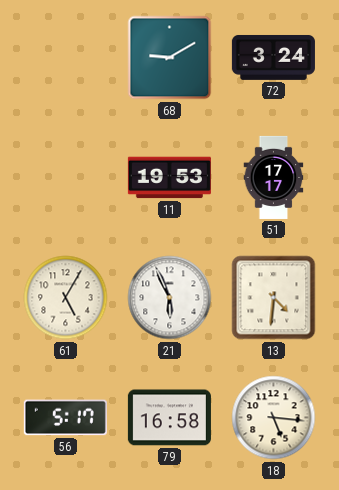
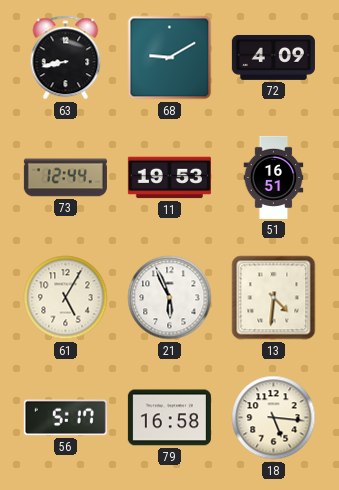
63: none -> 8:43 (66, 58)
72: 3:24 -> 4:09 (273, 57)
73: none -> 12:44 (65, 178)
51: 17:17 -> 16:51 (274, 177)
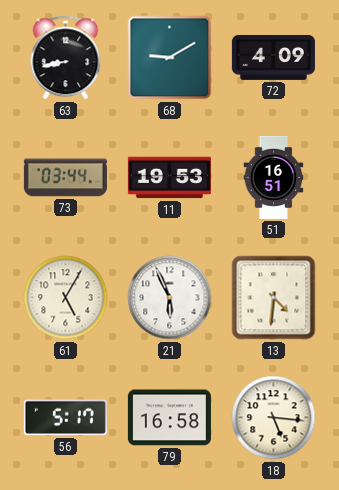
73: 12:44 -> 03:44 (65, 178)
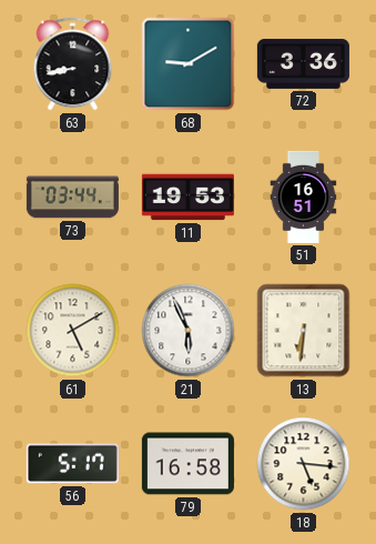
72: 4:09 -> 3:36 (303, 63)
61: 5:05 -> 5:10 (73, 331)
13: 4:31 -> 6:31 (304, 331)
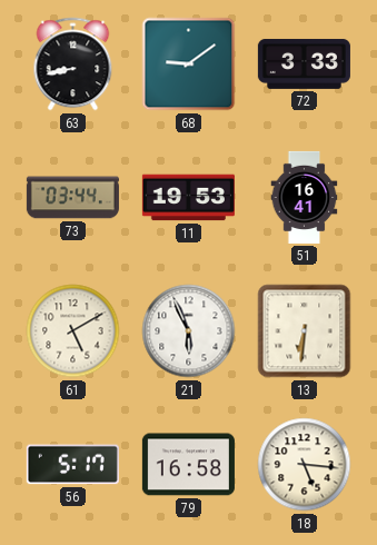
68: 9:10 -> 9:09 (189, 65)
72: 3:36 -> 3:33 (304, 63)
51: 16:51 -> 16:41 (305, 197)
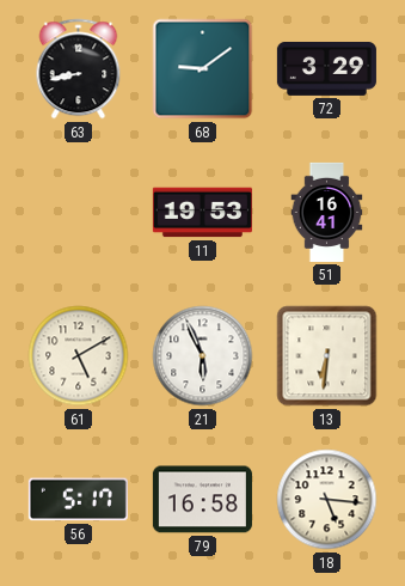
72: 3:33 -> 3:29 (326, 68)
73: 03:44 -> none (72, 198)
